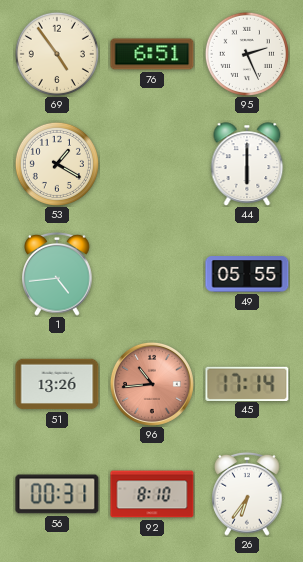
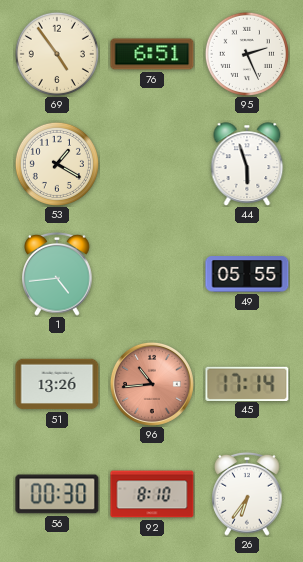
44: 6:00 -> 5:57 (247, 164)
56: 00:31 -> 00:30 (57, 494)
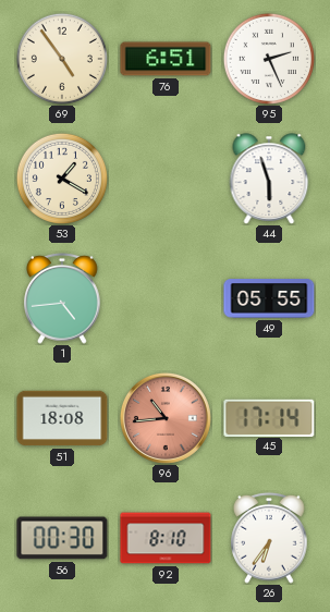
51: 13:26 -> 18:08 (62, 418)
